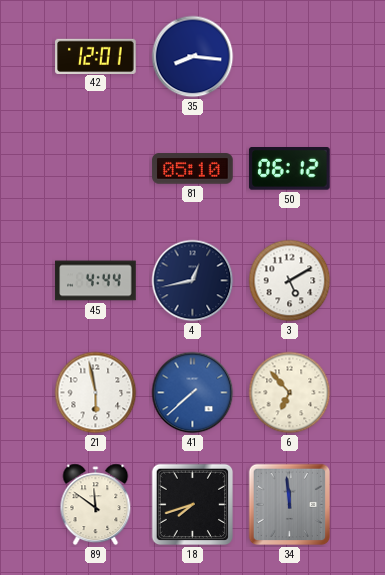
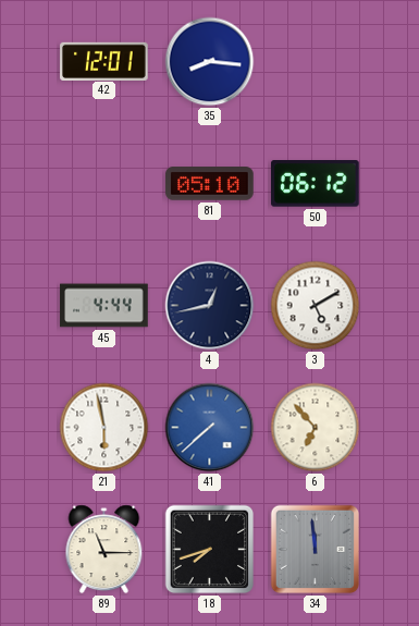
89: 11:51 -> 11:15 (104, 550)
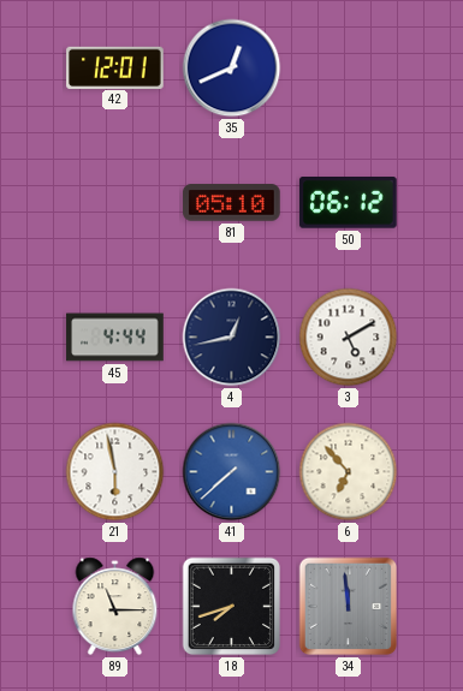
35: 8:16 -> 12:41 (232, 68)
